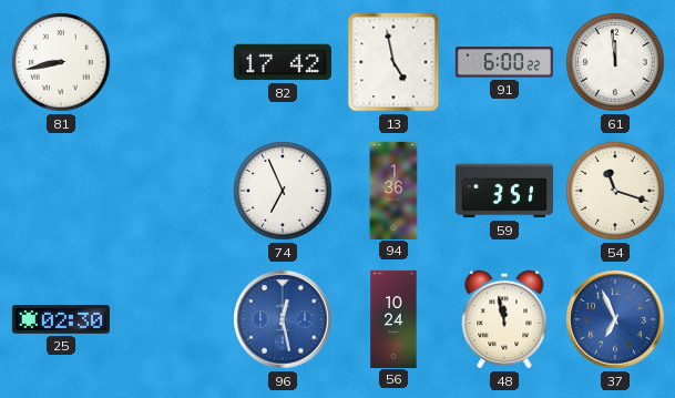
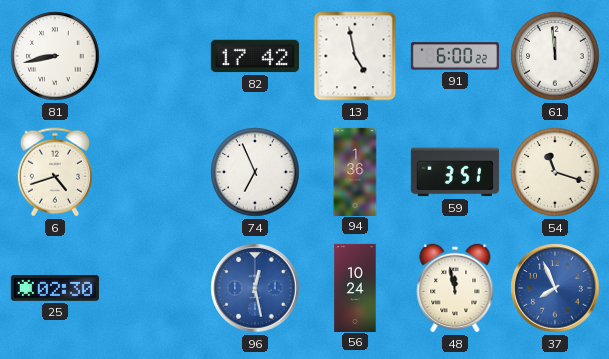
6: none -> 4:42 (55, 172)
37: 6:56 -> 7:56 (555, 288)
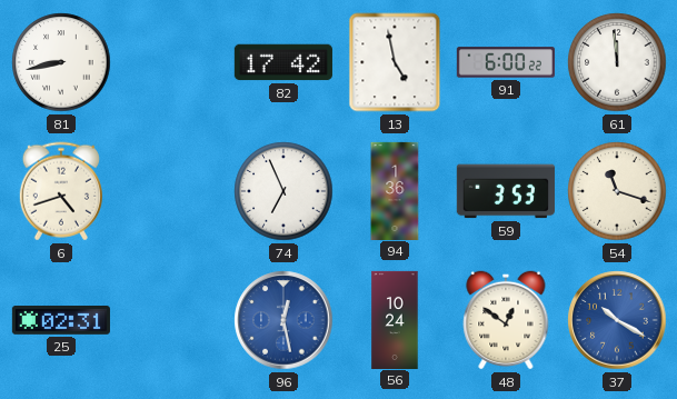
59: 3:51 -> 3:53 (506, 191)
25: 02:30 -> 02:31 (61, 321)
48: 11:58 -> 12:51 (506, 320)
37: 7:56 -> 10:20 (617, 320)
